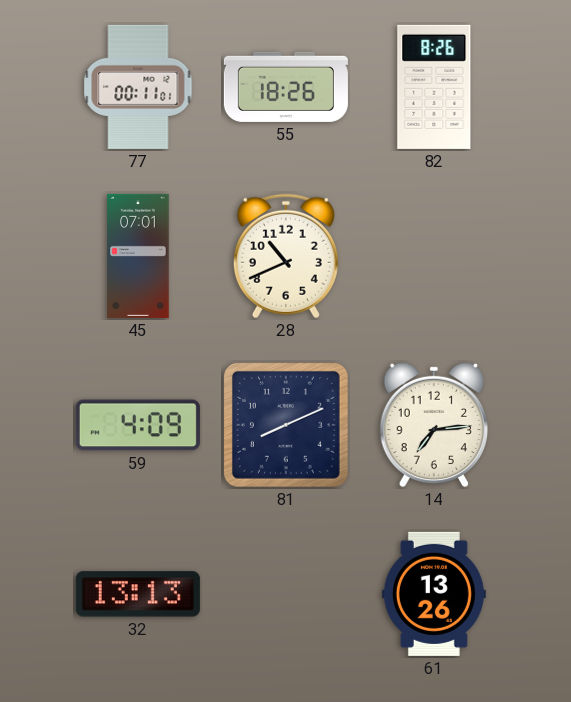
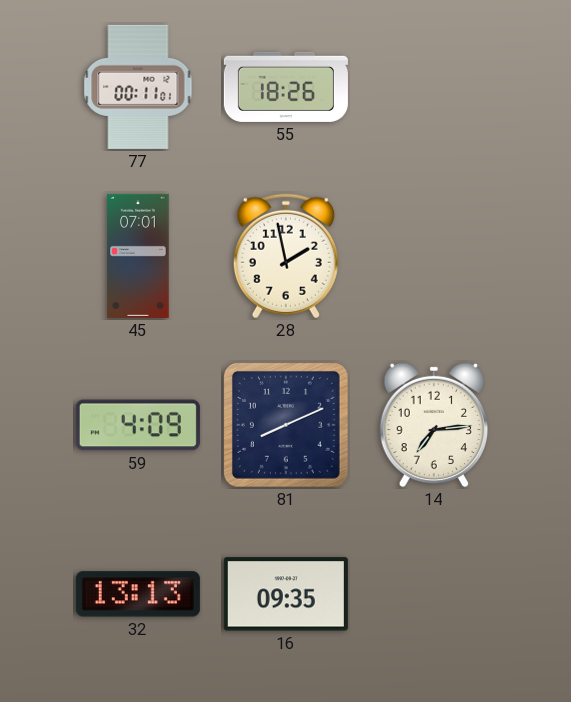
82: 8:26 -> none (434, 87)
28: 10:41 -> 1:58 (286, 256)
16: none -> 09:35 (286, 594)
61: 13:26 -> none (434, 594)
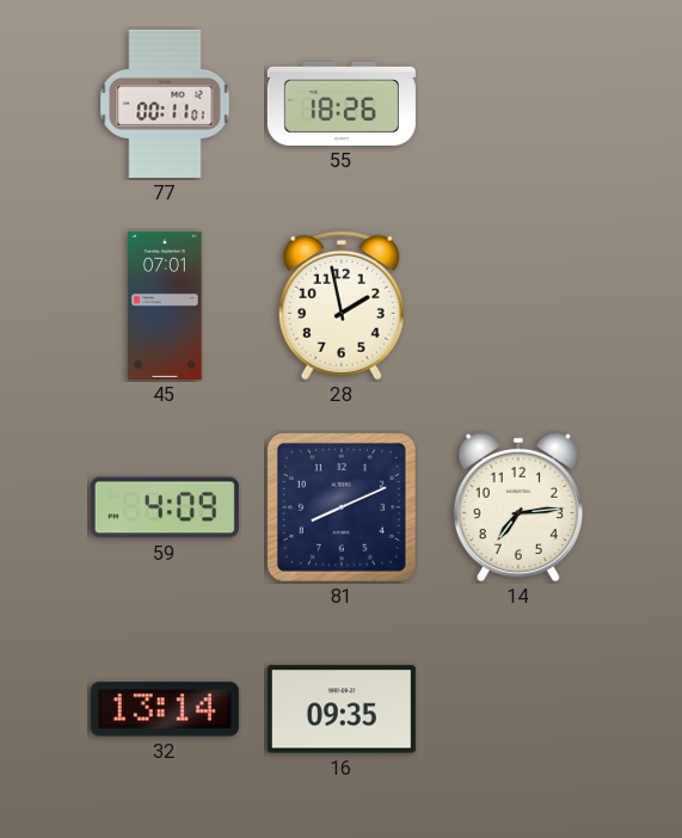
32: 13:13 -> 13:14 (165, 709)
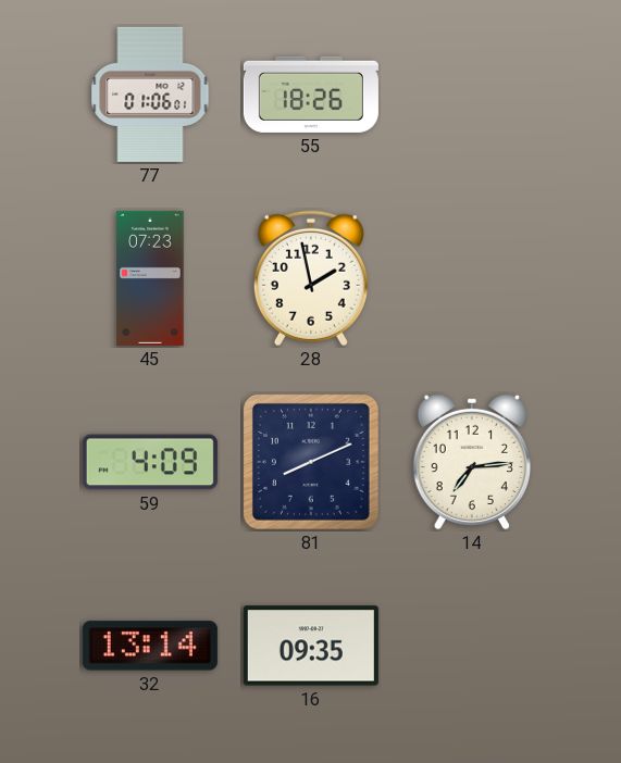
77: 00:11 -> 01:06 (150, 95)
45: 07:01 -> 07:23 (150, 278)
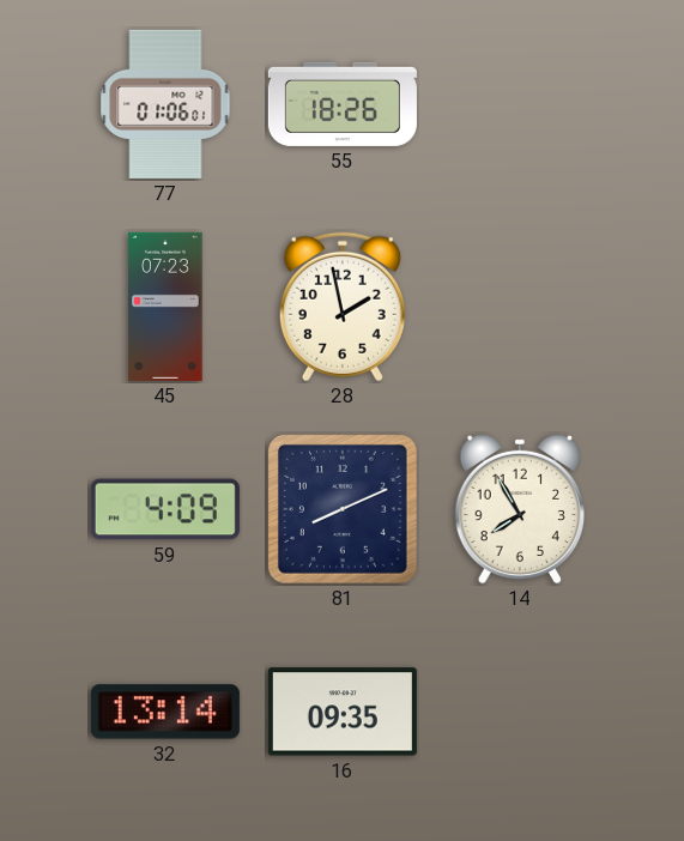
14: 7:14 -> 7:55 (519, 509)
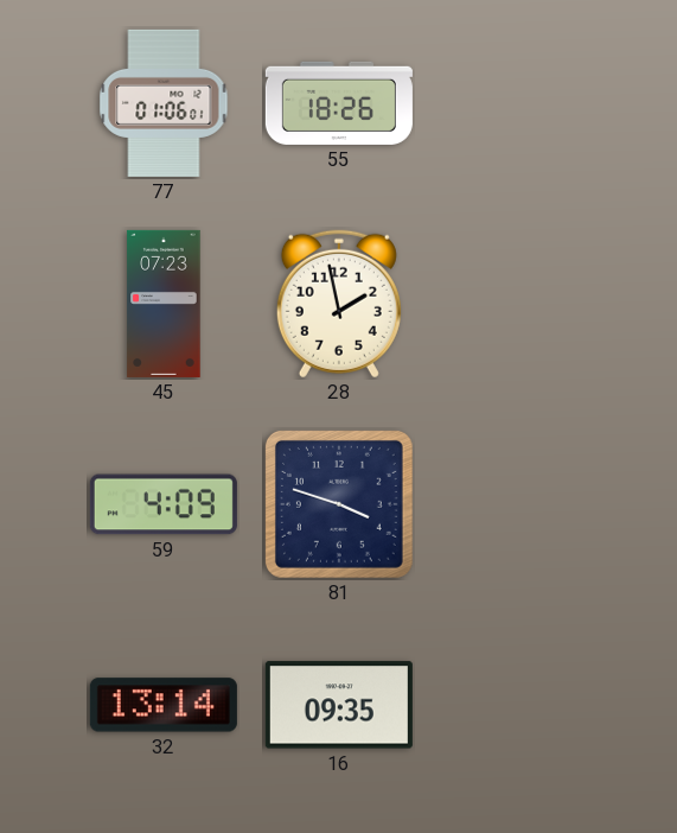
81: 8:11 -> 3:48 (339, 504)
14: 7:55 -> none (519, 509)
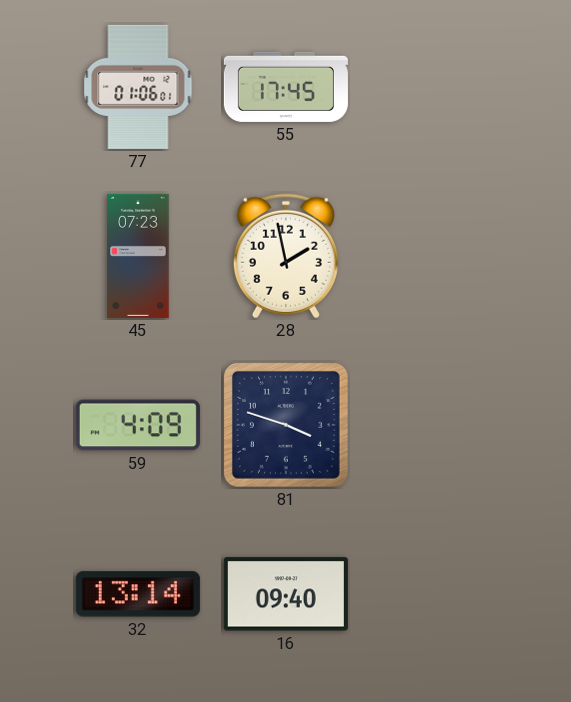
55: 18:26 -> 17:45 (286, 87)
16: 09:35 -> 09:40 (286, 594)
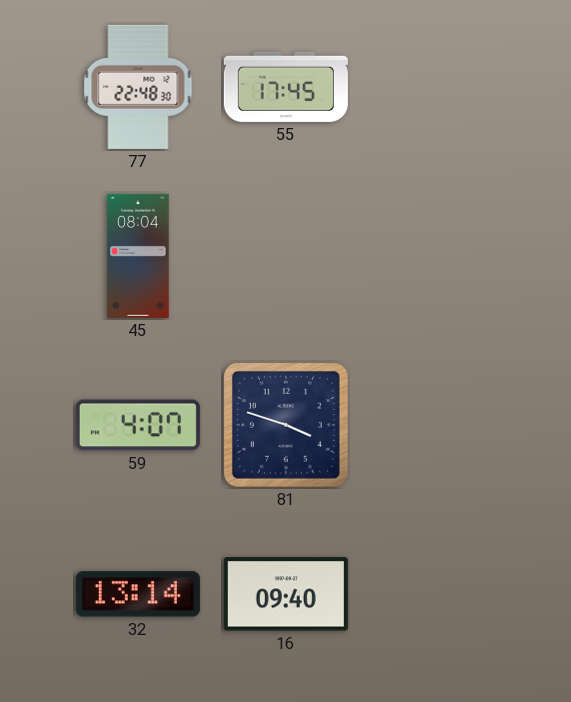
77: 01:06 -> 22:48 (138, 87)
45: 07:23 -> 08:04 (138, 256)
28: 1:58 -> none (286, 256)
59: 4:09 -> 4:07 (138, 425)
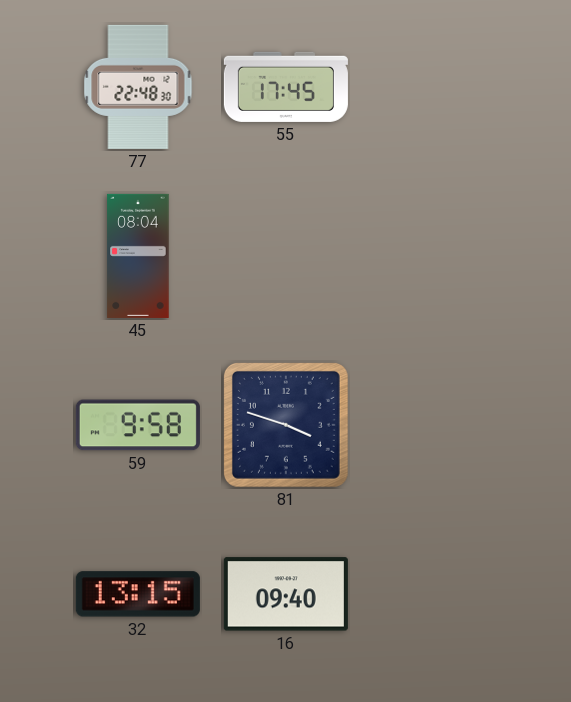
59: 4:07 -> 9:58 (138, 425)
32: 13:14 -> 13:15 (138, 594)
